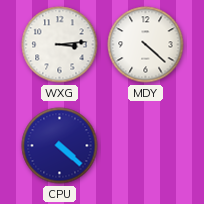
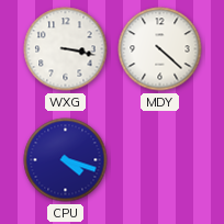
WXG: 3:14 -> 3:17 (66, 49)
CPU: 4:22 -> 4:18 (66, 160)
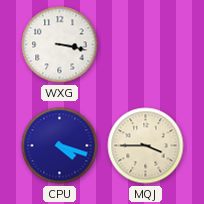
MDY: 4:22 -> none (160, 49)
MQJ: none -> 3:45 (146, 146)
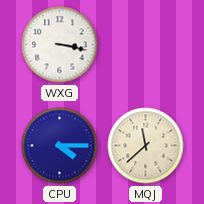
CPU: 4:18 -> 4:15 (60, 146)
MQJ: 3:45 -> 11:38 (146, 146)
